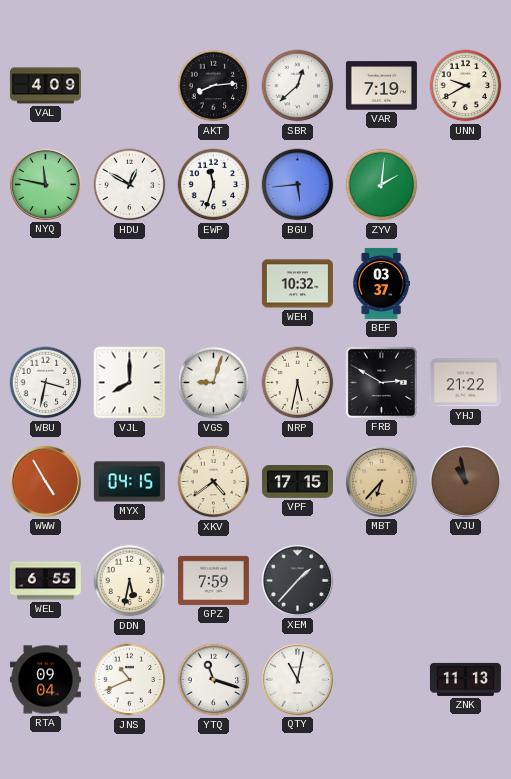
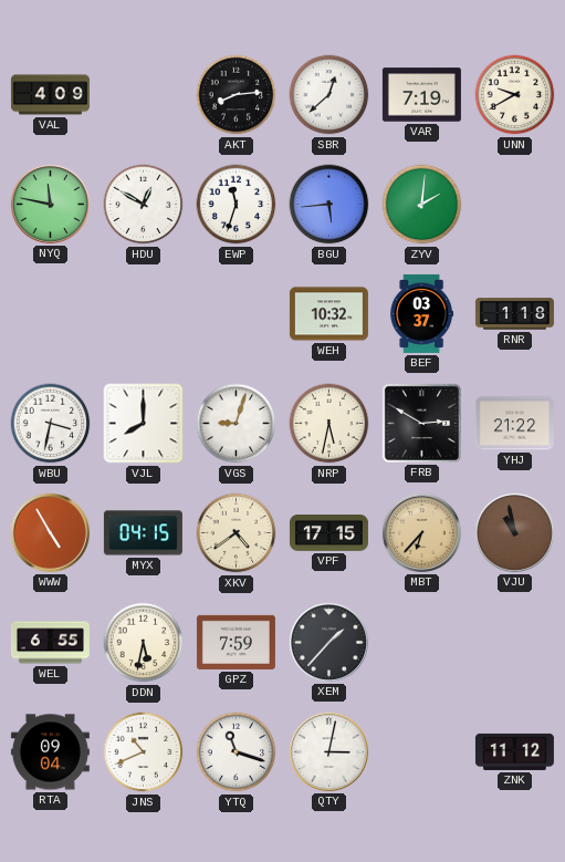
RNR: none -> 1:18 (514, 314)
QTY: 11:02 -> 3:02 (328, 751)
ZNK: 11:13 -> 11:12 (514, 751)
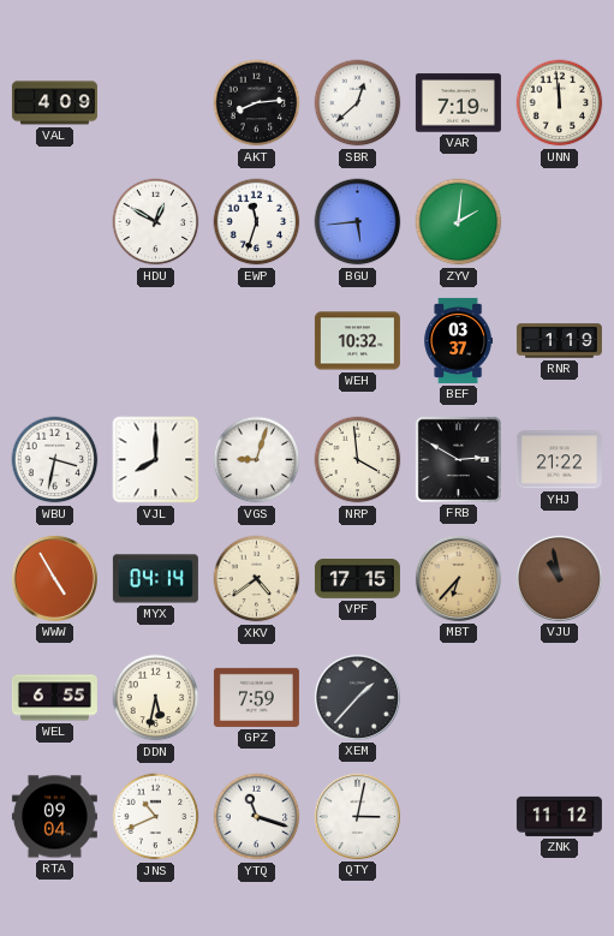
UNN: 9:40 -> 11:59 (560, 103)
NYQ: 11:47 -> none (50, 204)
RNR: 1:18 -> 1:19 (559, 341)
NRP: 5:32 -> 3:59 (358, 460)
MYX: 04:15 -> 04:14 (155, 579)
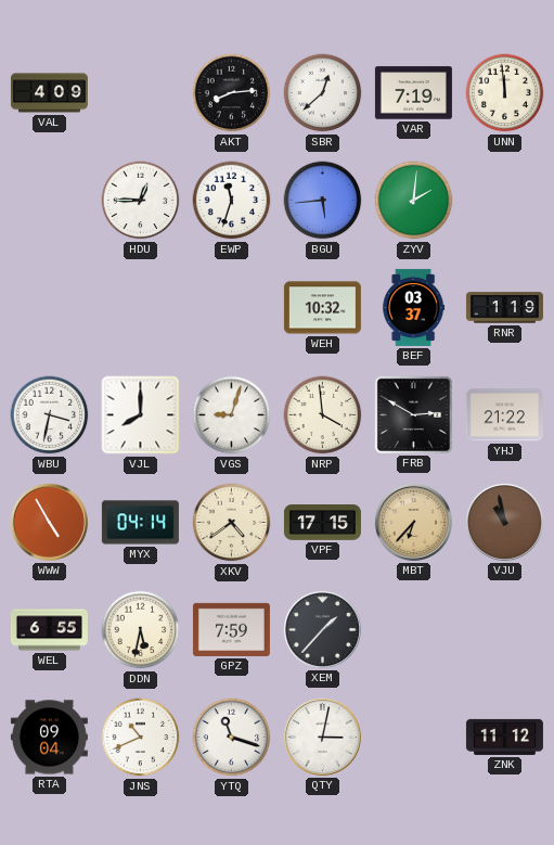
HDU: 12:50 -> 12:45 (141, 201)
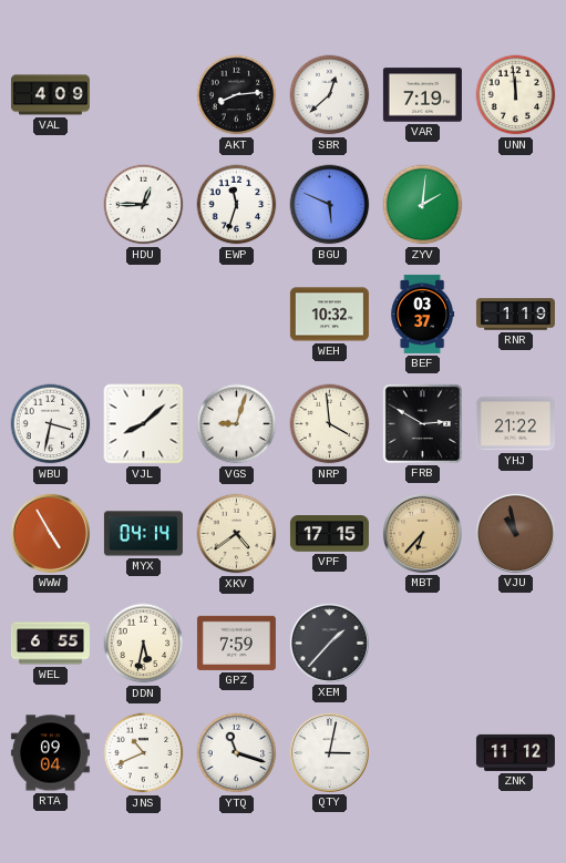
BGU: 5:44 -> 5:49 (330, 205)
VJL: 8:00 -> 8:08 (144, 424)
